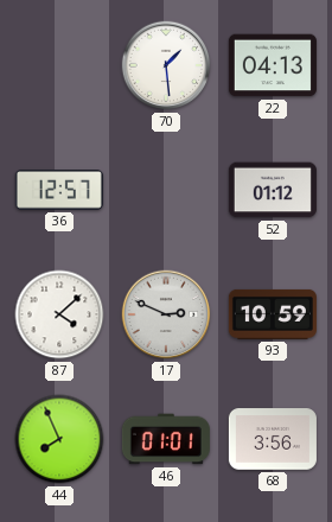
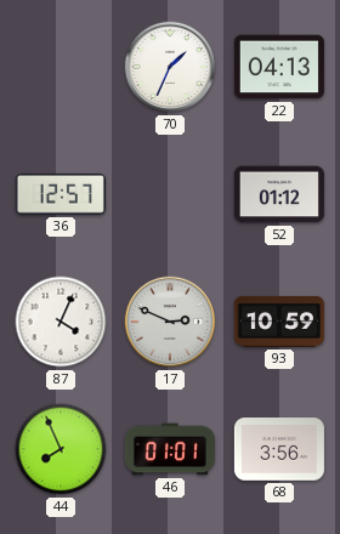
70: 1:29 -> 1:34 (170, 67)
87: 4:08 -> 4:04 (61, 322)
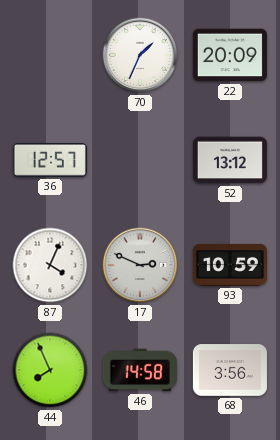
22: 04:13 -> 20:09 (230, 55)
52: 01:12 -> 13:12 (230, 160)
46: 01:01 -> 14:58 (140, 370)
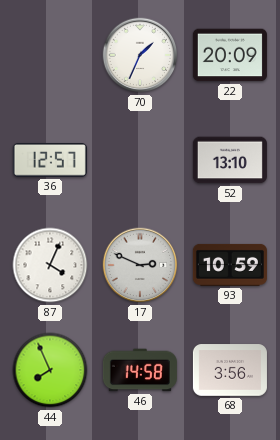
52: 13:12 -> 13:10 (230, 160)
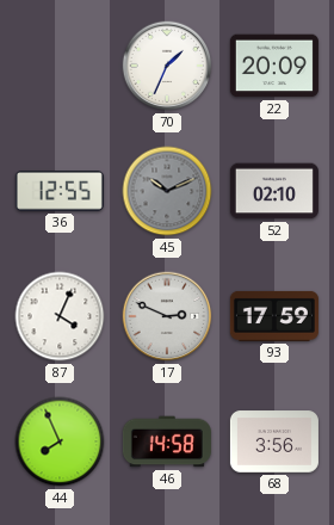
36: 12:57 -> 12:55 (60, 192)
45: none -> 10:11 (167, 191)
52: 13:10 -> 02:10 (274, 191)
93: 10:59 -> 17:59 (274, 316)
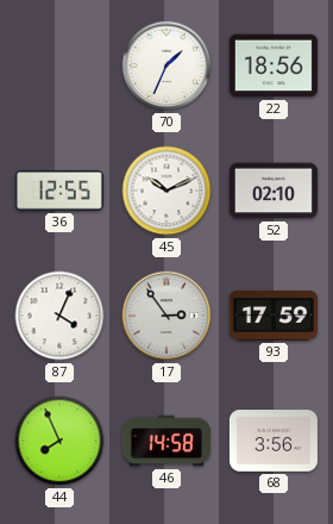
22: 20:09 -> 18:56 (274, 65)
45 dial: grey -> white (166, 191)
17: 2:49 -> 2:54 (166, 316)
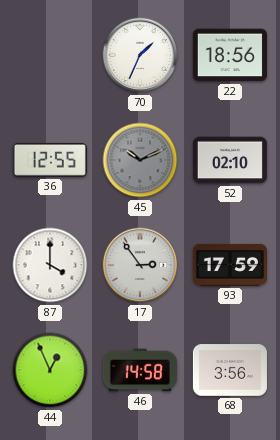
45 dial: white -> grey (140, 160)
87: 4:04 -> 4:00 (50, 265)
44: 7:56 -> 12:56 (50, 370)
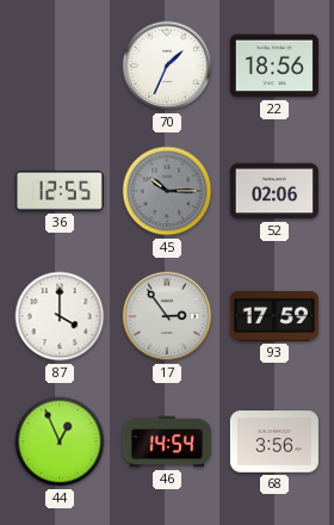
45: 10:11 -> 10:15 (167, 191)
52: 02:10 -> 02:06 (274, 191)
46: 14:58 -> 14:54 (167, 441)
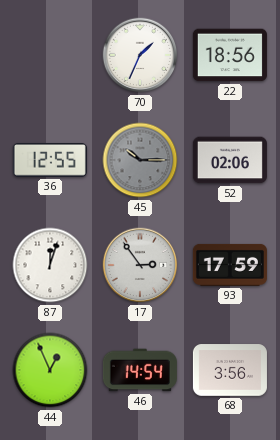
87: 4:00 -> 12:03 (50, 265)
